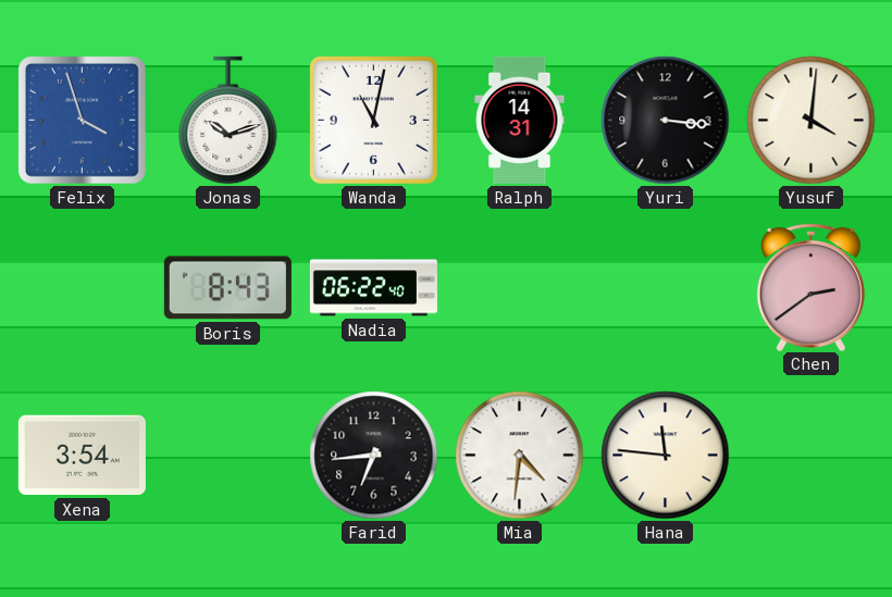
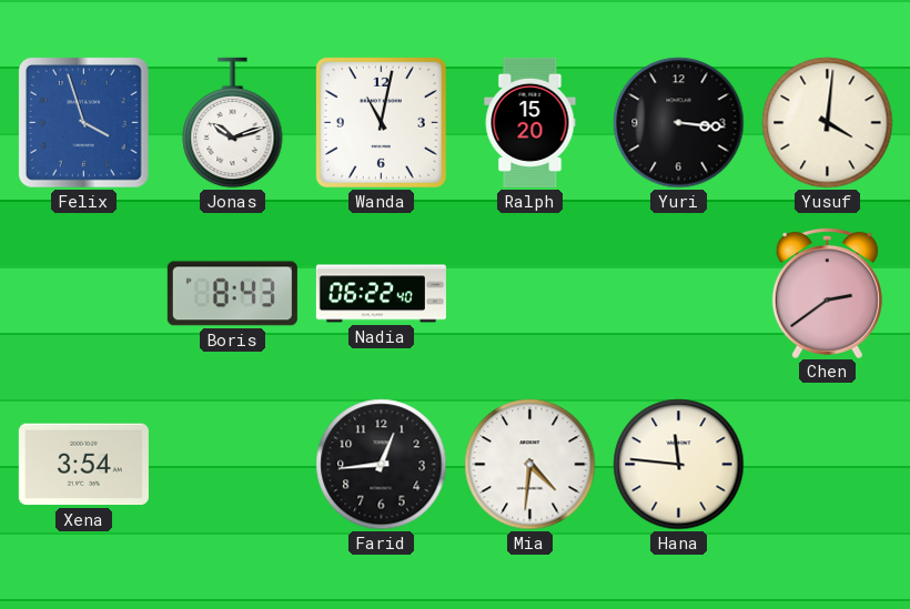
Ralph: 14:31 -> 15:20 (530, 122)
Farid: 6:44 -> 12:44 (382, 465)
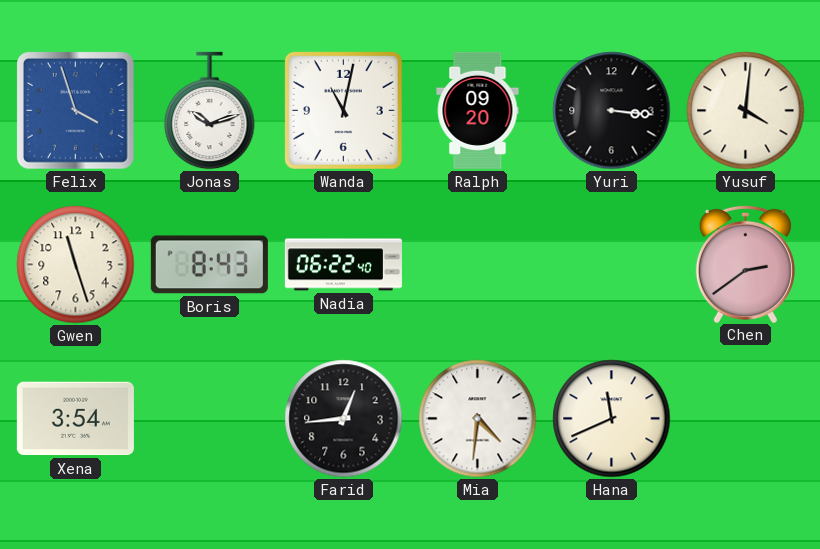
Ralph: 15:20 -> 09:20 (478, 110)
Gwen: none -> 11:27 (76, 265)
Hana: 11:46 -> 11:41 (612, 419)
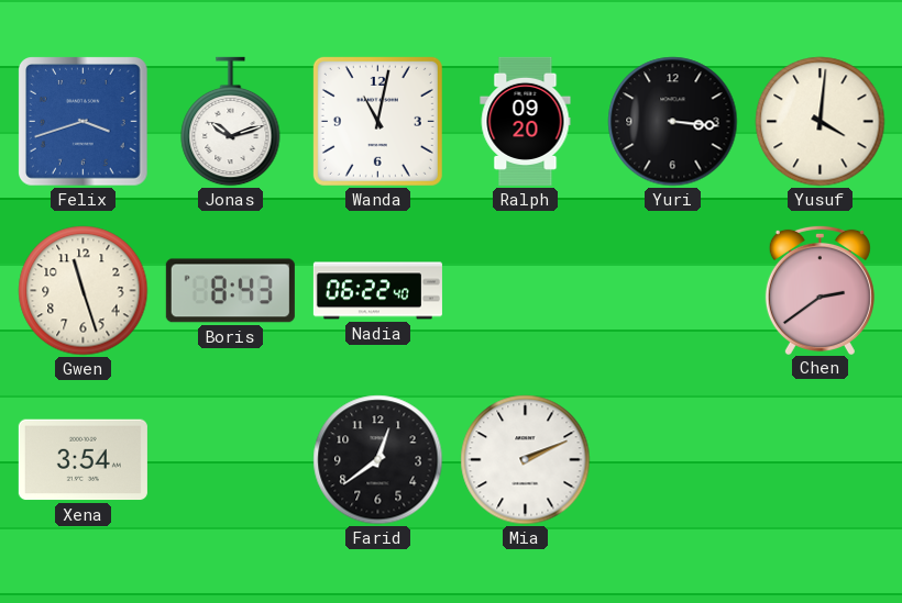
Felix: 3:57 -> 3:42 (84, 122)
Farid: 12:44 -> 12:39 (378, 460)
Mia: 4:31 -> 2:11 (526, 460)
Hana: 11:41 -> none (612, 419)
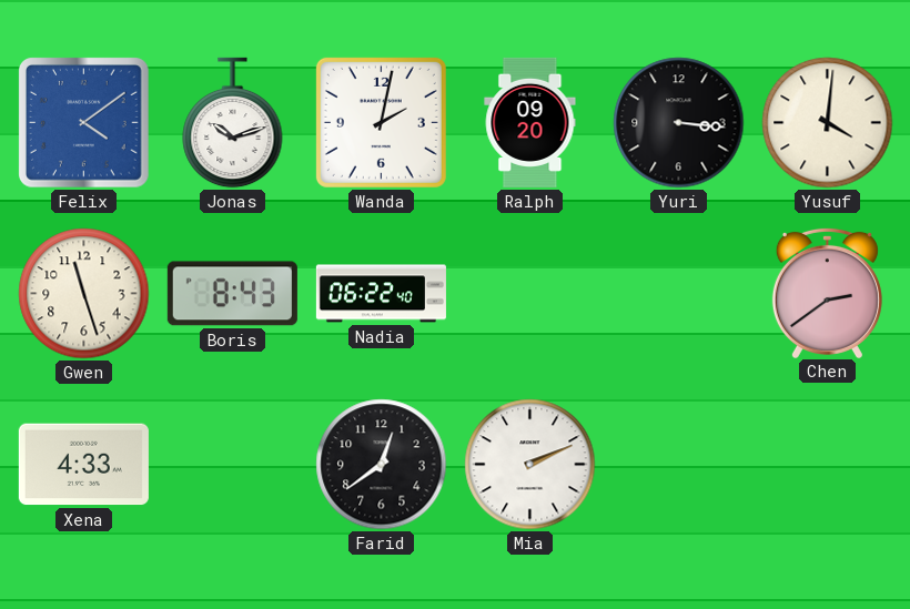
Felix: 3:42 -> 4:09 (84, 123)
Wanda: 11:02 -> 2:02 (381, 122)
Xena: 3:54 -> 4:33 (83, 465)
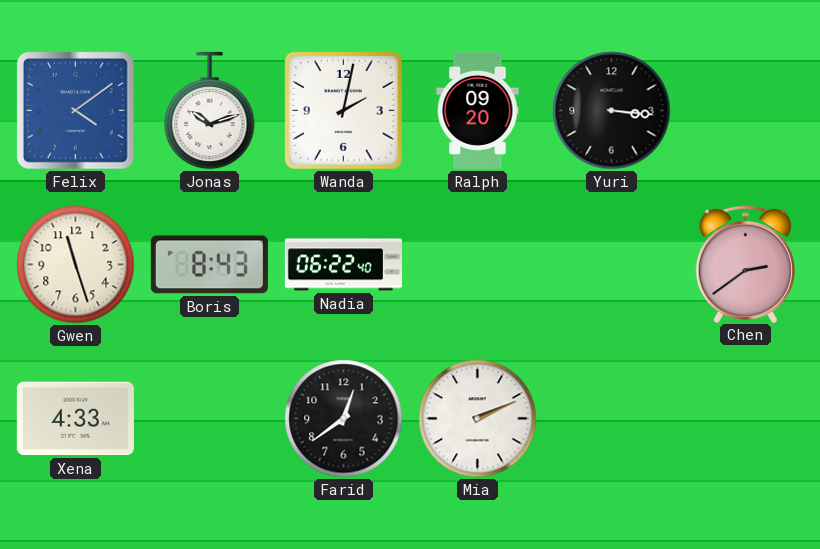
Yusuf: 4:01 -> none (828, 123)
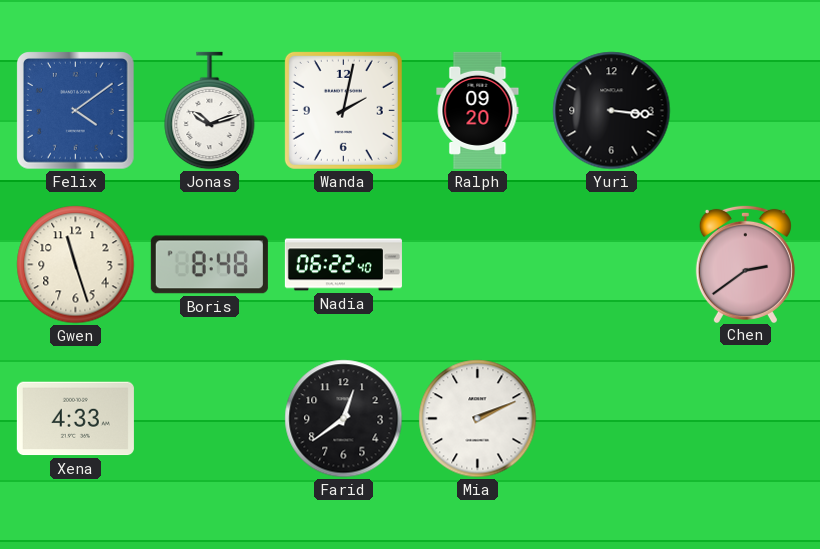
Boris: 8:43 -> 8:48 (209, 265)
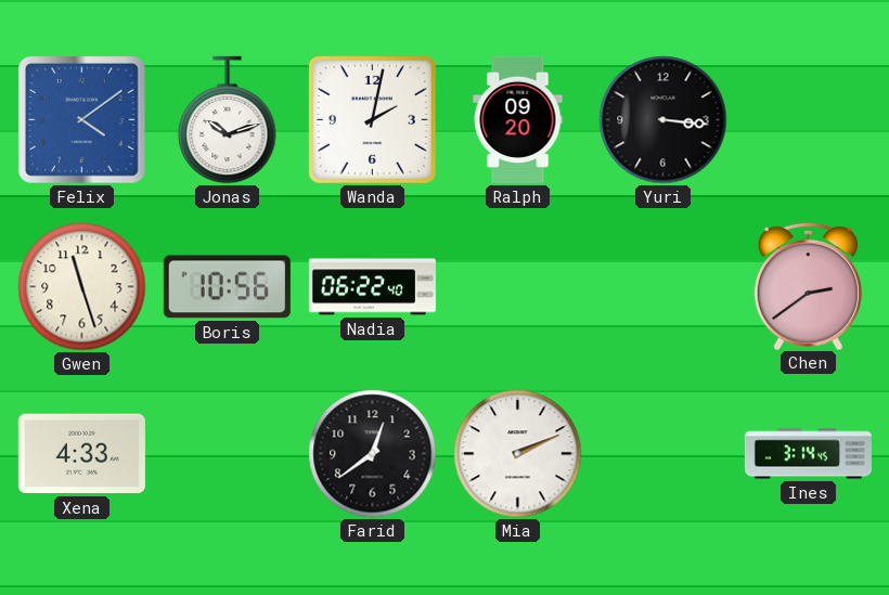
Boris: 8:48 -> 10:56 (227, 287)
Ines: none -> 3:14 (808, 454)
